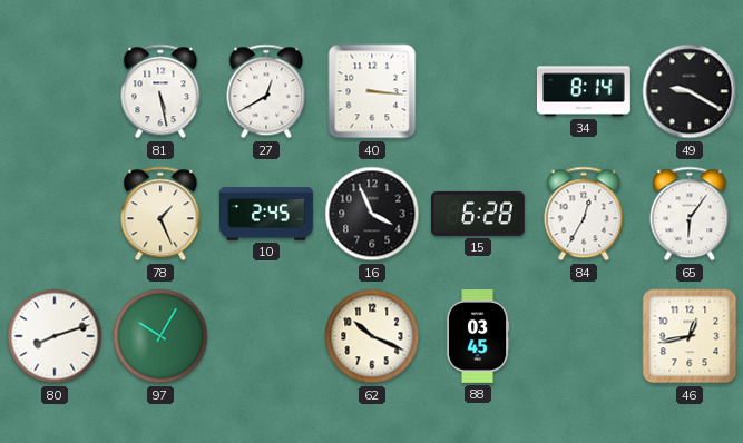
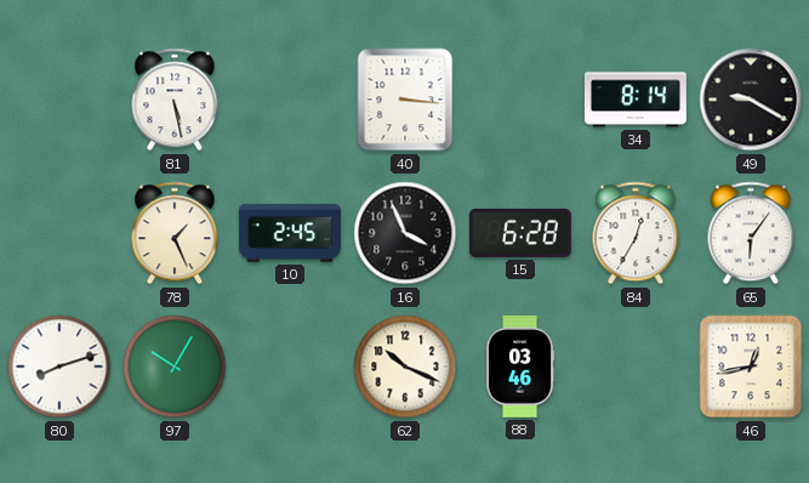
27: 12:40 -> none (266, 91)
88: 03:45 -> 03:46 (520, 368)
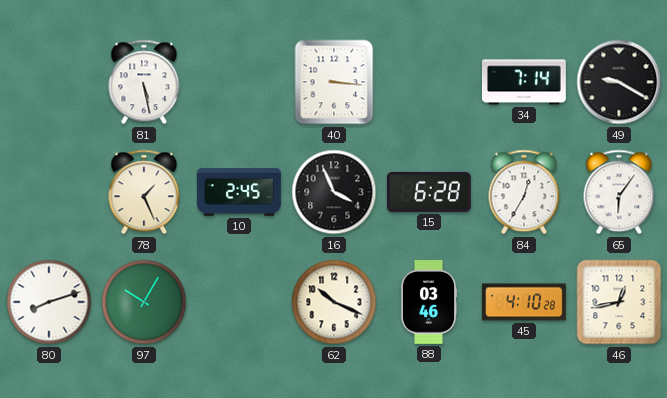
34: 8:14 -> 7:14 (524, 82)
45: none -> 4:10 (524, 302)
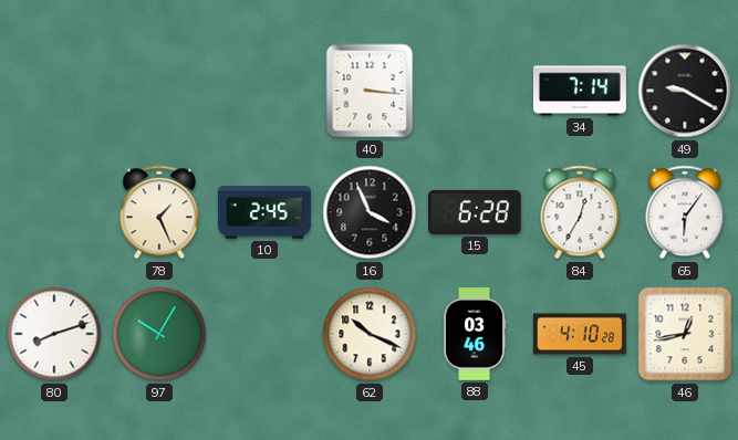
81: 5:28 -> none (144, 82)
